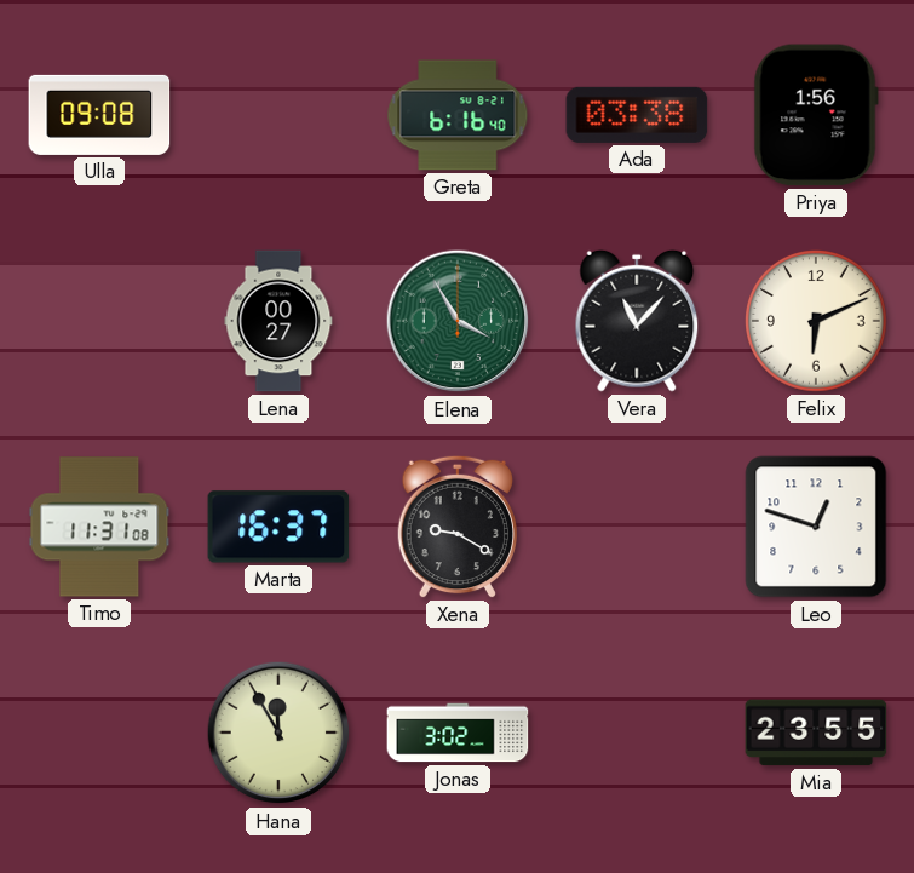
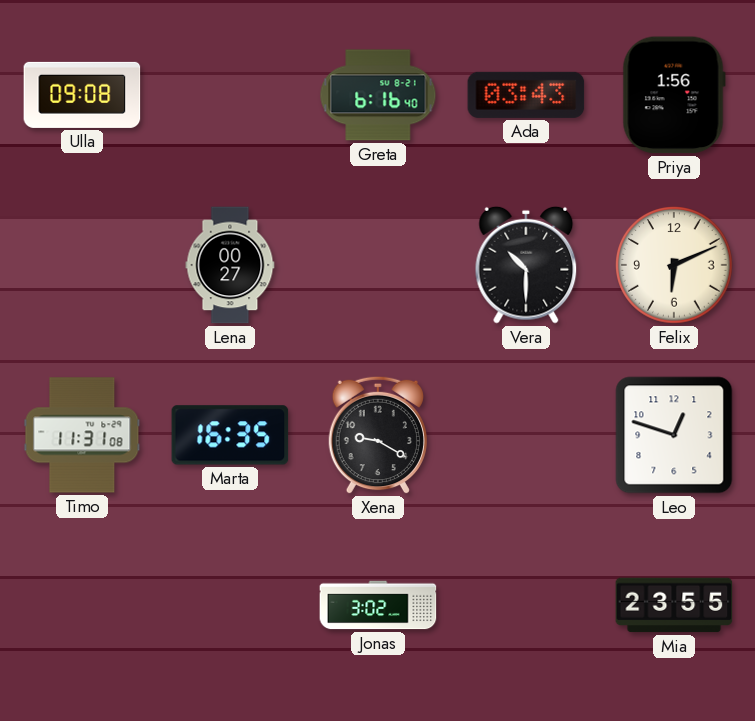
Ada: 03:38 -> 03:43 (526, 95)
Elena: 3:55 -> none (458, 321)
Vera: 11:07 -> 10:30 (526, 265)
Marta: 16:37 -> 16:35 (230, 435)
Hana: 11:55 -> none (278, 733)
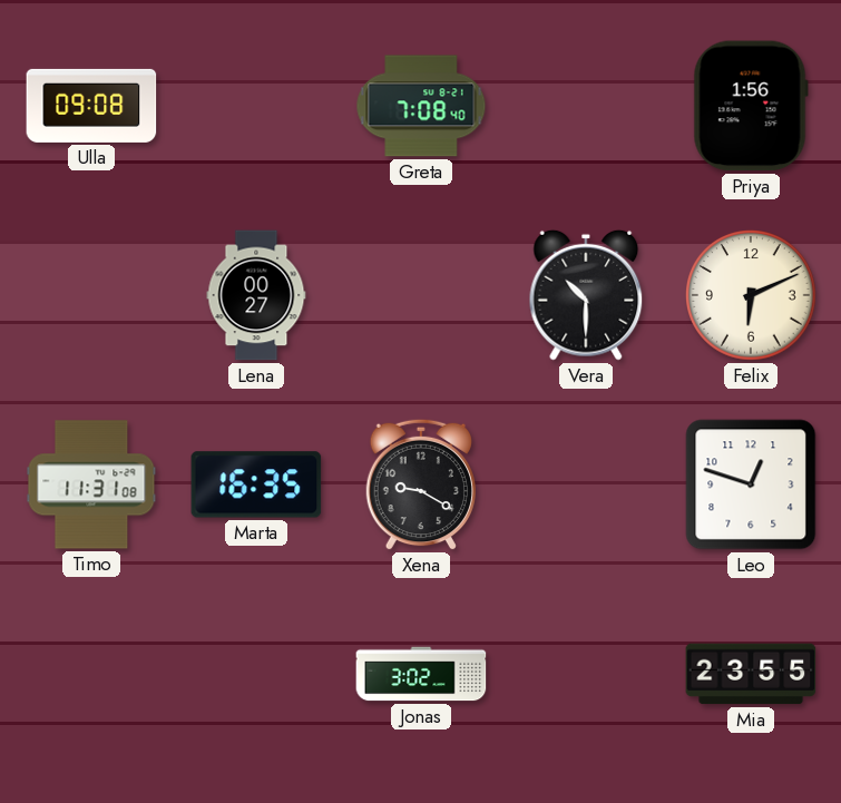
Greta: 6:16 -> 7:08 (421, 106)
Ada: 03:43 -> none (526, 95)
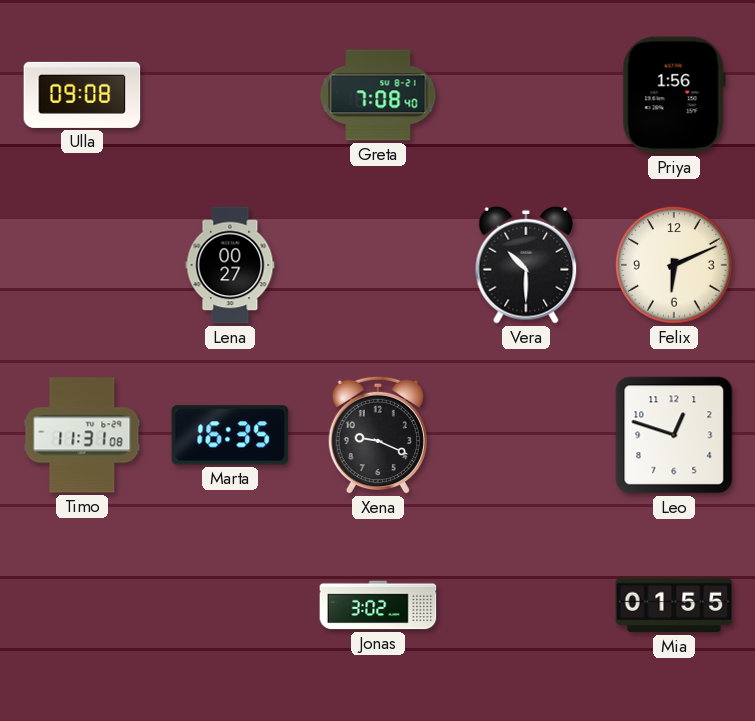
Xena: 9:20 -> 9:19 (378, 435)
Mia: 23:55 -> 01:55 (674, 605)
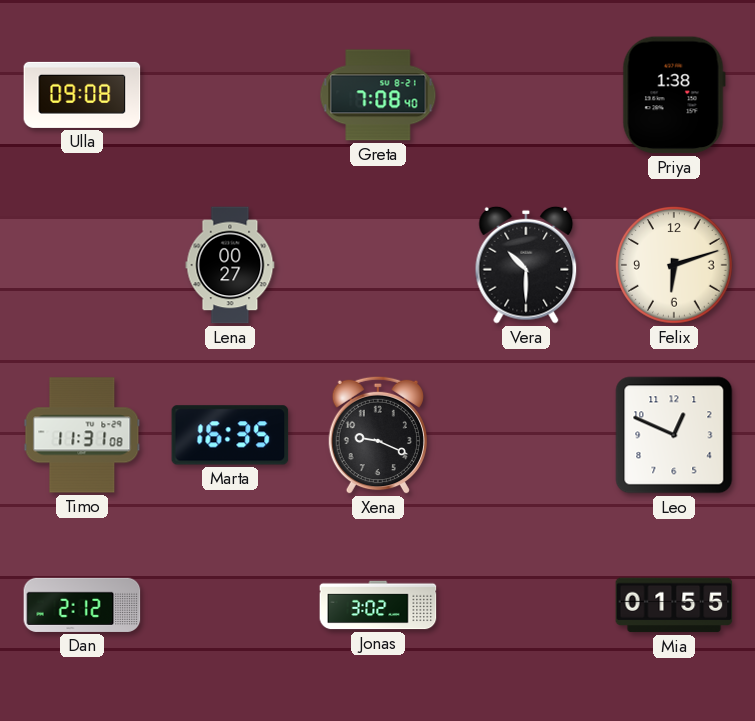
Priya: 1:56 -> 1:38 (674, 95)
Felix: 6:11 -> 6:12 (675, 266)
Leo: 12:48 -> 12:49 (674, 435)
Dan: none -> 2:12 (82, 605)
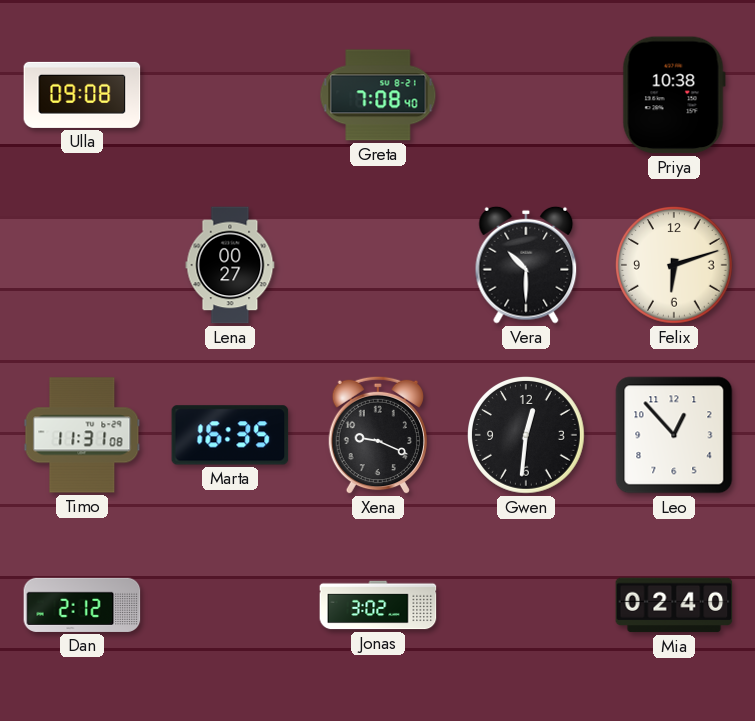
Priya: 1:38 -> 10:38 (674, 95)
Gwen: none -> 12:31 (527, 436)
Leo: 12:49 -> 12:53 (674, 435)
Mia: 01:55 -> 02:40 (674, 605)
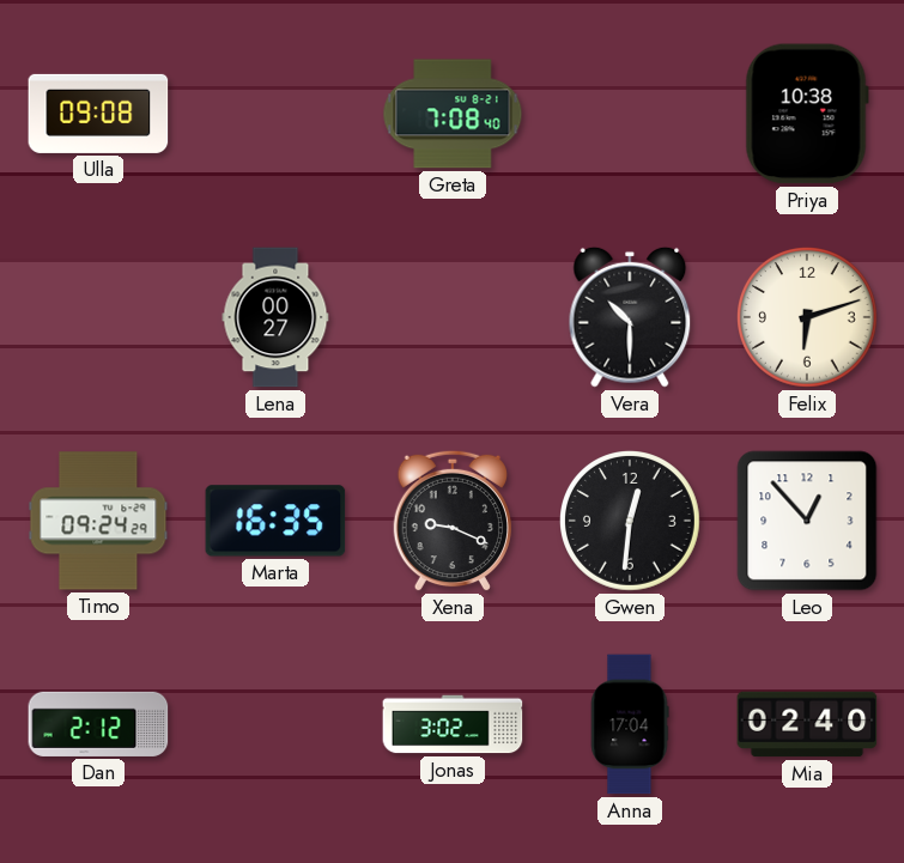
Timo: 11:31 -> 09:24 (98, 521)
Anna: none -> 17:04 (630, 724)
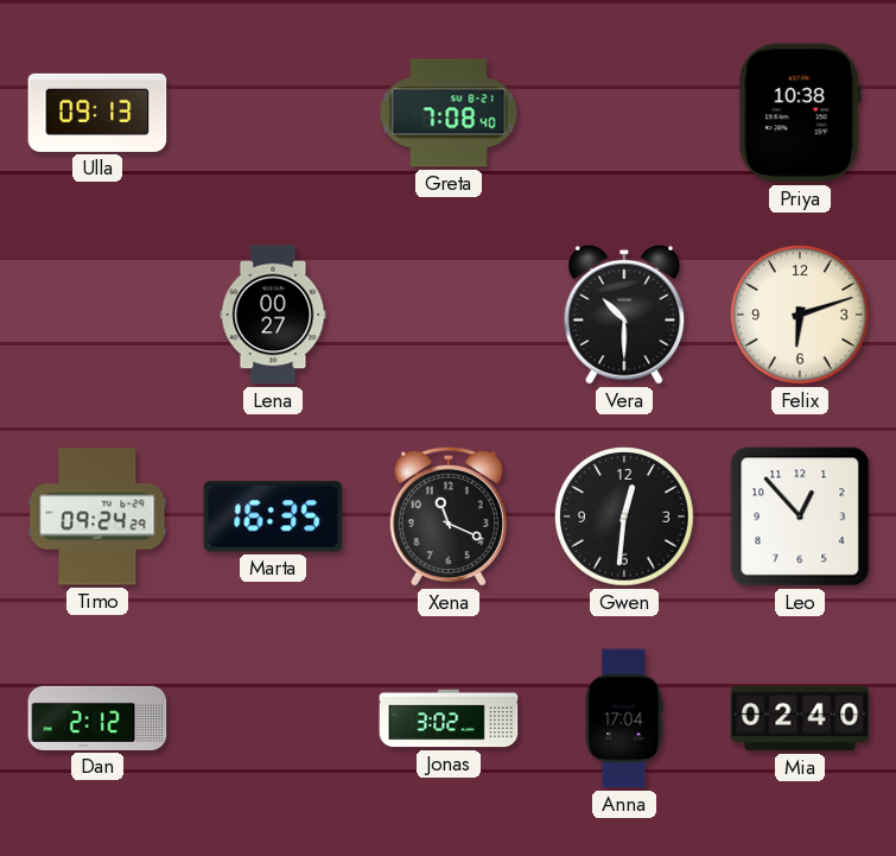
Ulla: 09:08 -> 09:13 (97, 113)
Xena: 9:19 -> 11:19 (449, 516)
